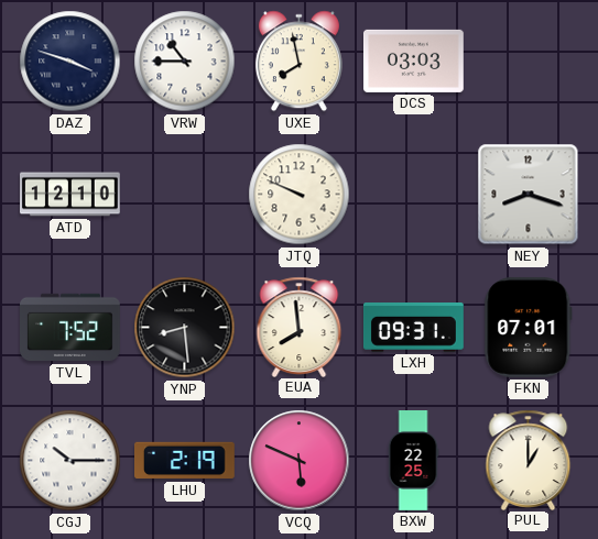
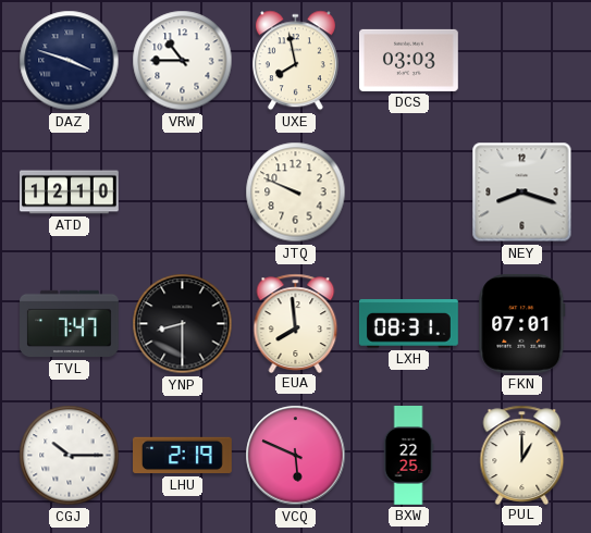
TVL: 7:52 -> 7:47 (70, 324)
YNP: 8:29 -> 8:30 (183, 324)
LXH: 09:31 -> 08:31 (408, 324)
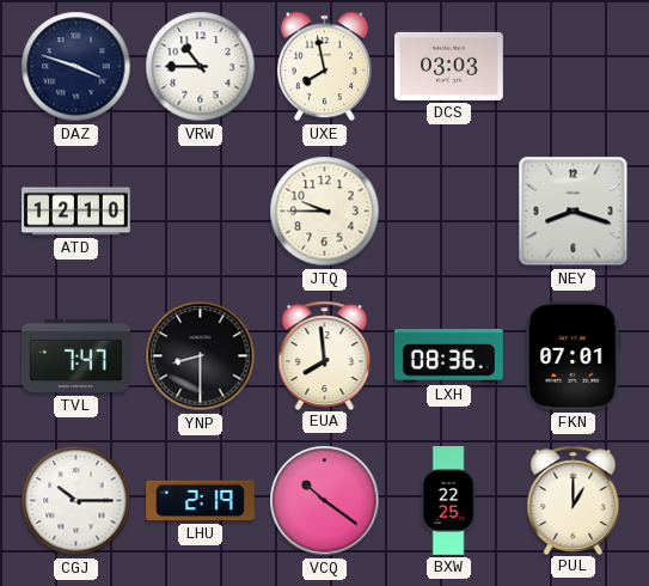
JTQ: 9:49 -> 9:45 (325, 212)
LXH: 08:31 -> 08:36 (448, 356)
VCQ: 5:49 -> 10:21 (325, 501)
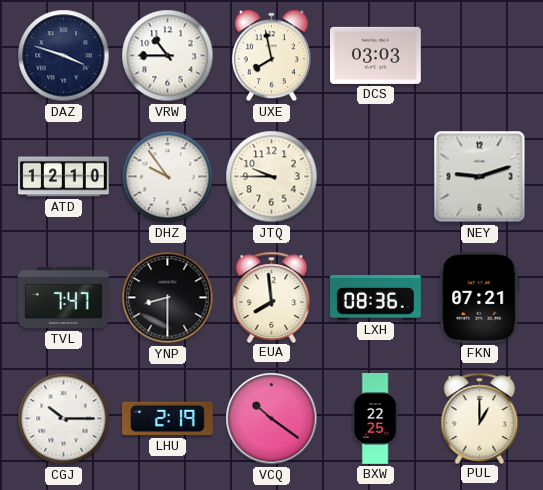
DHZ: none -> 9:54 (168, 177)
NEY: 8:18 -> 9:12 (480, 177)
FKN: 07:01 -> 07:21 (480, 297)
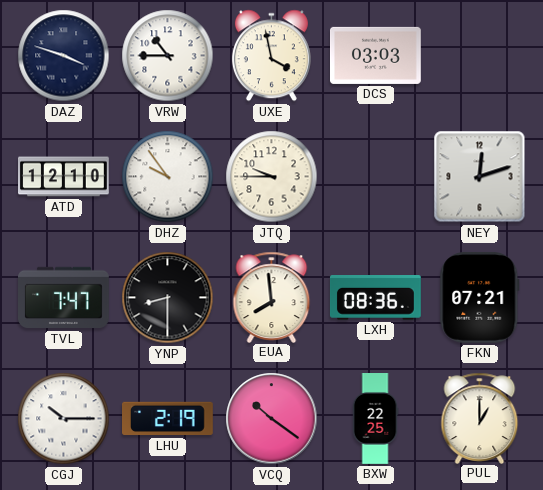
UXE: 7:58 -> 3:58 (271, 56)
NEY: 9:12 -> 12:12 (480, 177)
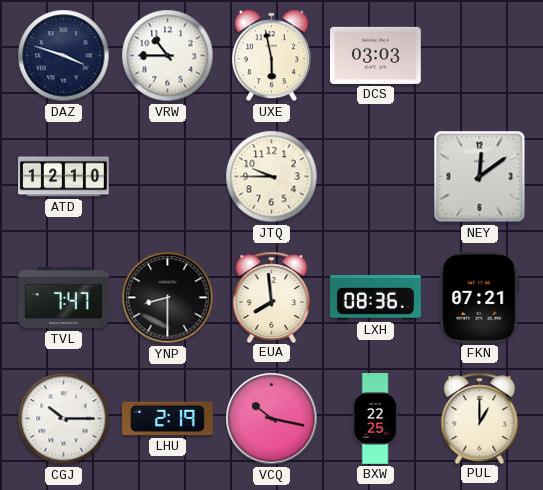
UXE: 3:58 -> 5:58 (271, 56)
DHZ: 9:54 -> none (168, 177)
NEY: 12:12 -> 12:09 (480, 177)
VCQ: 10:21 -> 10:17 (272, 419)
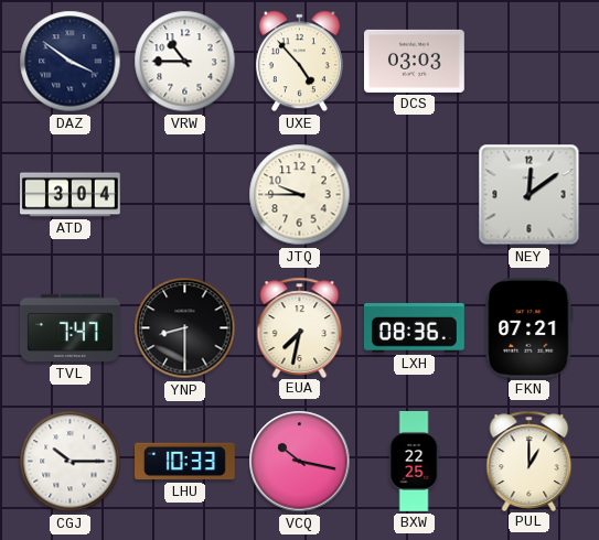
DAZ: 3:48 -> 3:51 (71, 62)
UXE: 5:58 -> 4:53 (299, 62)
ATD: 12:10 -> 3:04 (71, 195)
EUA: 7:59 -> 7:32 (300, 327)
LHU: 2:19 -> 10:33 (185, 462)
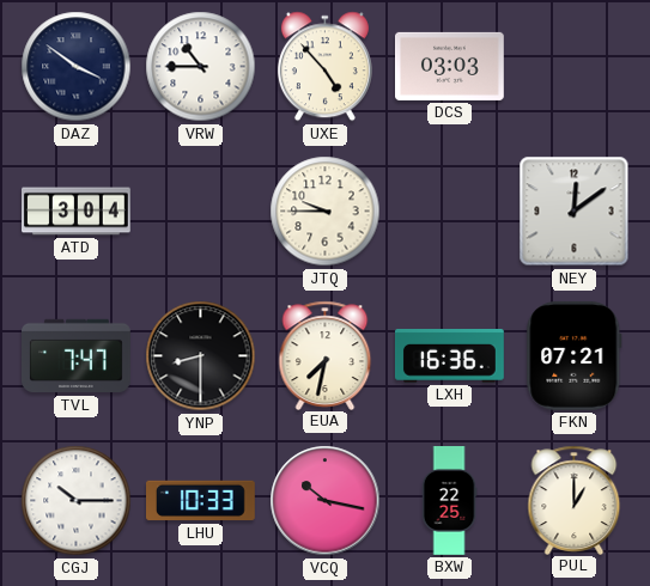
LXH: 08:36 -> 16:36 (449, 356)
